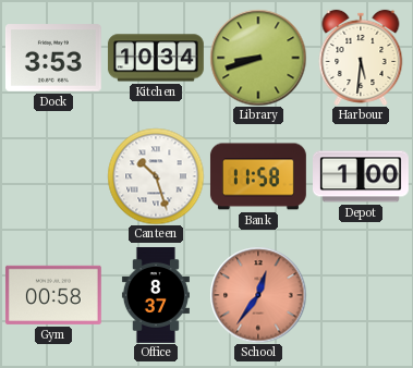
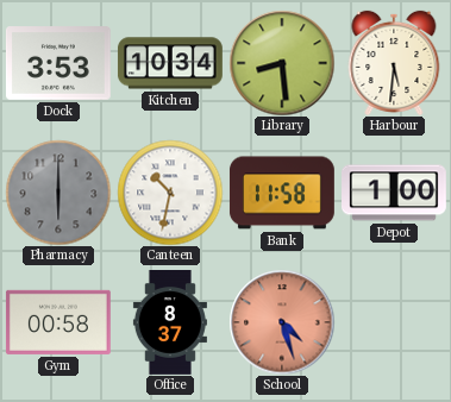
Library: 8:42 -> 8:29 (282, 63)
Pharmacy: none -> 6:00 (58, 193)
Canteen: 10:27 -> 10:32 (170, 193)
School: 12:36 -> 4:27 (282, 322)
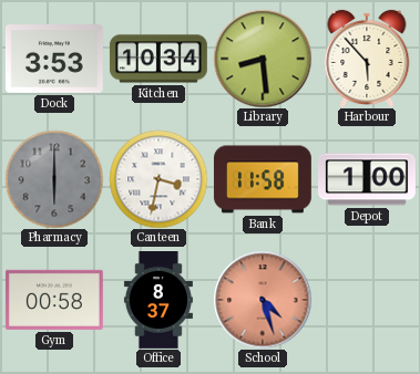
Harbour: 5:31 -> 5:53 (367, 59)
Canteen: 10:32 -> 3:32 (158, 179)
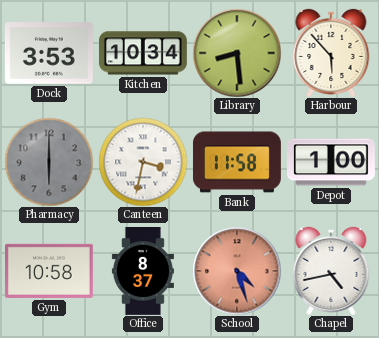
Gym: 00:58 -> 10:58 (49, 271)
Chapel: none -> 4:43 (331, 271)
